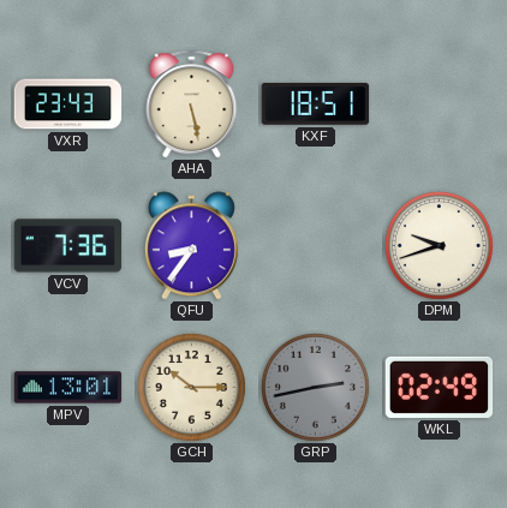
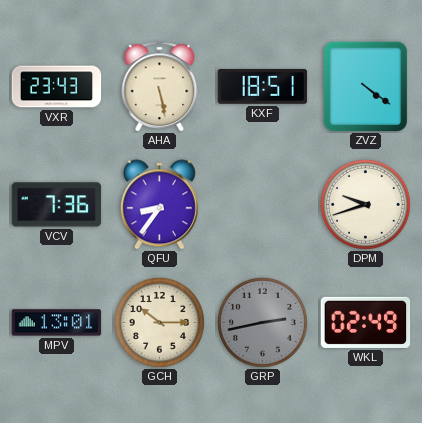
ZVZ: none -> 4:21 (366, 87)
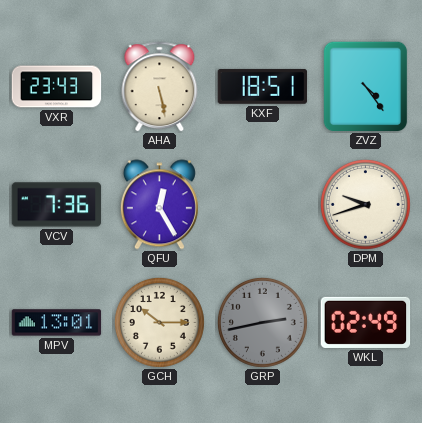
ZVZ: 4:21 -> 4:24 (366, 87)
QFU: 8:36 -> 12:25 (159, 205)
